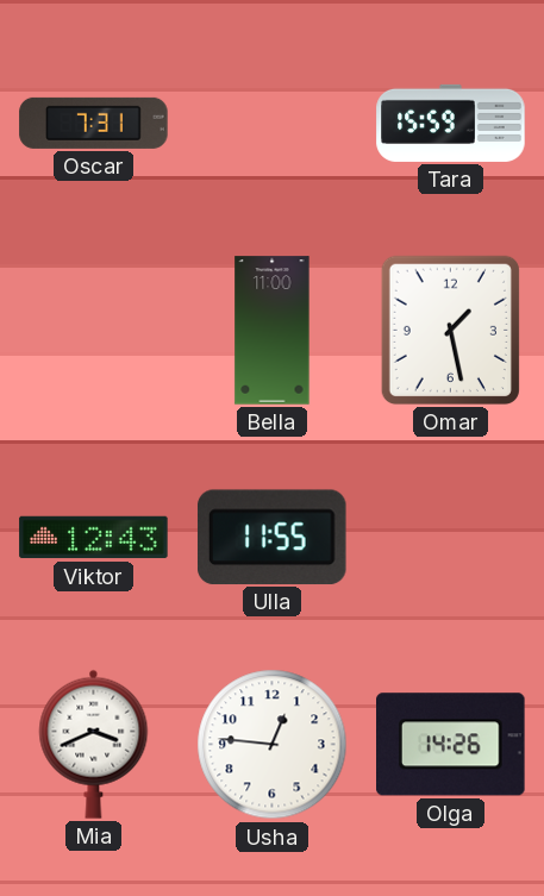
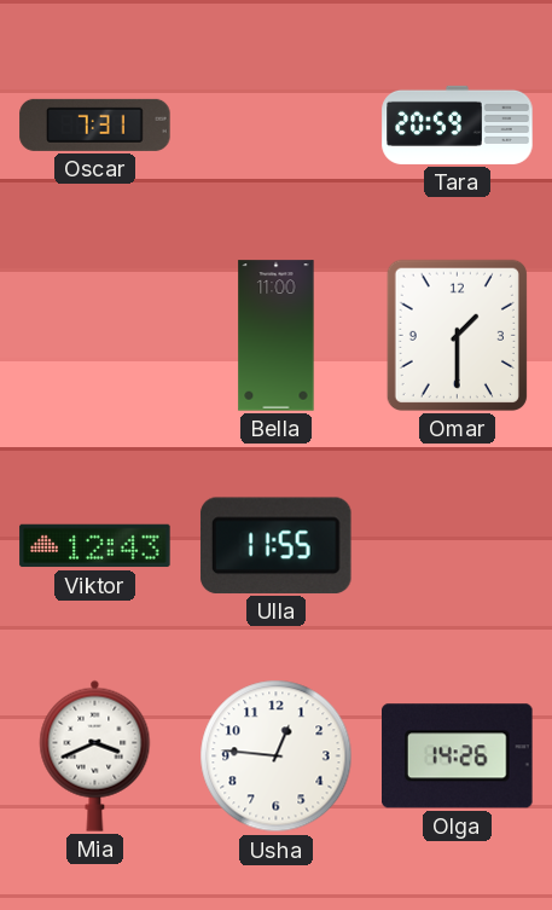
Tara: 15:59 -> 20:59 (458, 124)
Omar: 1:28 -> 1:30 (457, 335)
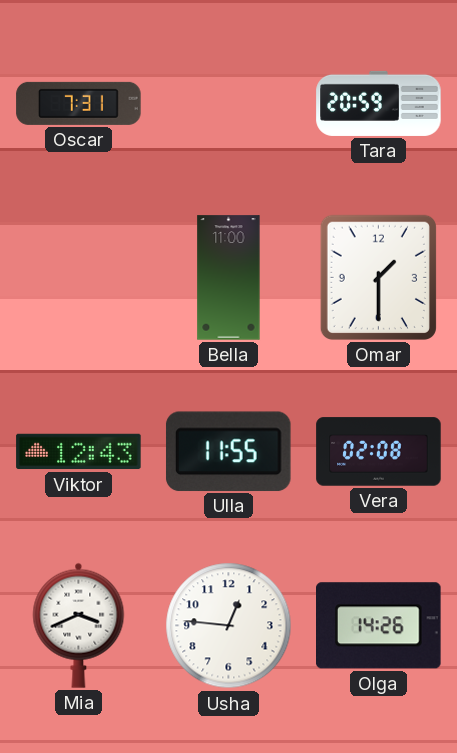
Vera: none -> 02:08 (379, 452)
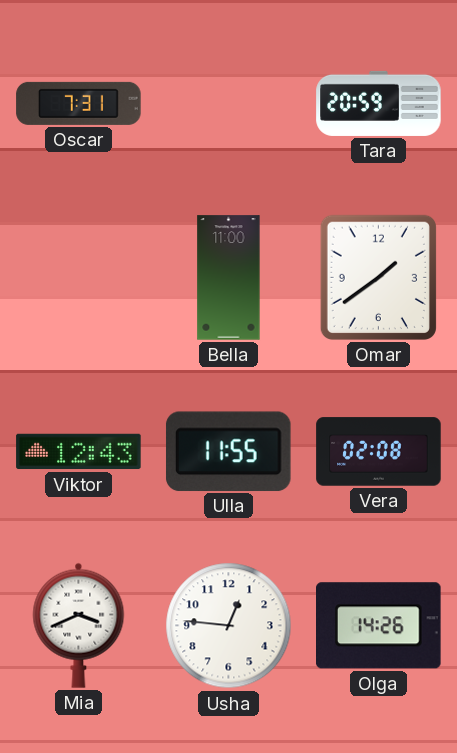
Omar: 1:30 -> 1:39 (378, 277)
